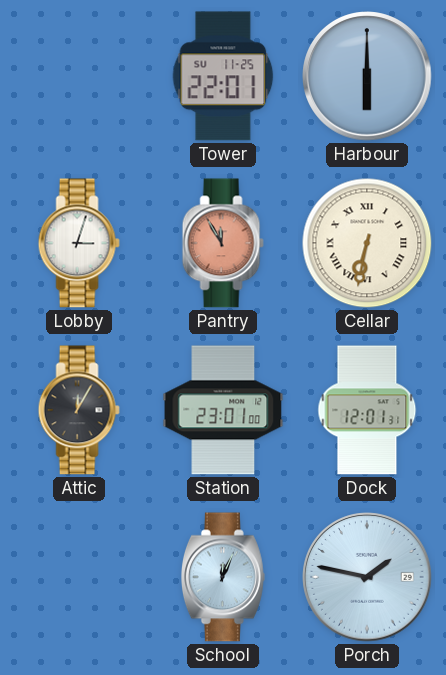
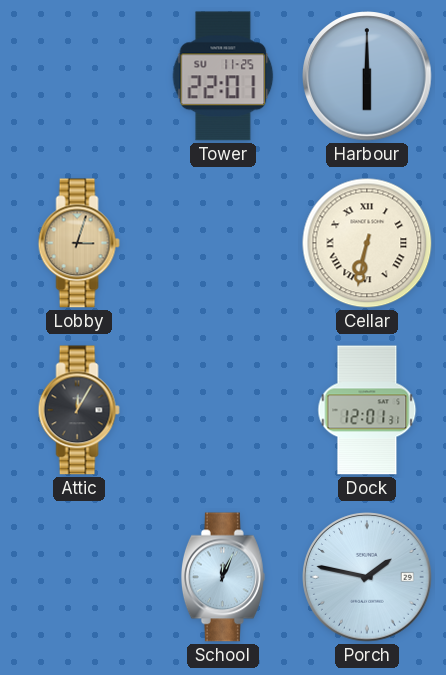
Lobby dial: white -> champagne (79, 243)
Pantry: 11:55 -> none (223, 243)
Station: 23:01 -> none (223, 410)
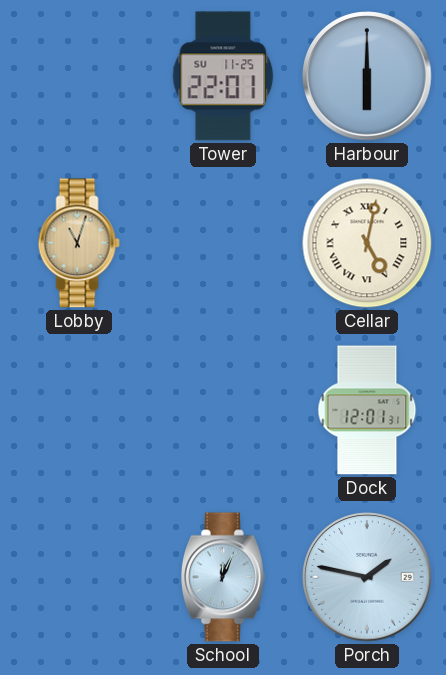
Lobby: 3:03 -> 11:03 (79, 243)
Cellar: 6:32 -> 5:02 (367, 243)
Attic: 12:05 -> none (79, 410)
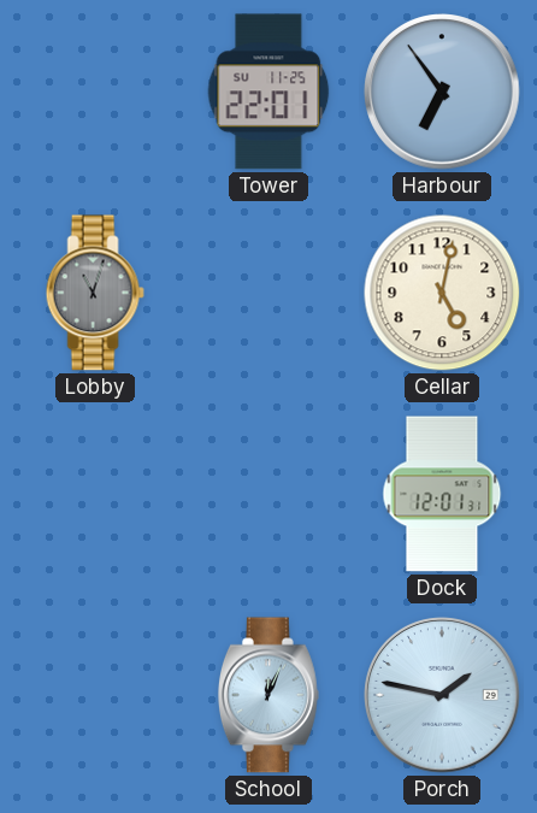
Harbour: 6:00 -> 6:54 (442, 92)
Lobby dial: champagne -> grey (95, 293)
Cellar numerals: Roman -> Arabic (442, 293)
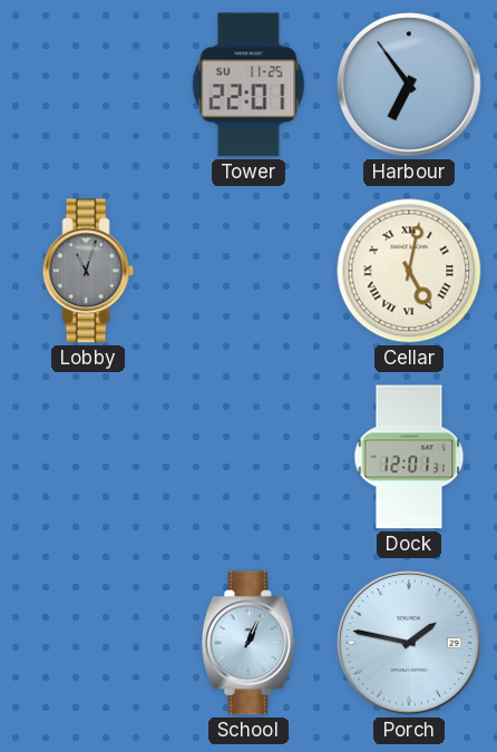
Cellar numerals: Arabic -> Roman (409, 271)
School: 12:04 -> 1:04 (248, 643)
